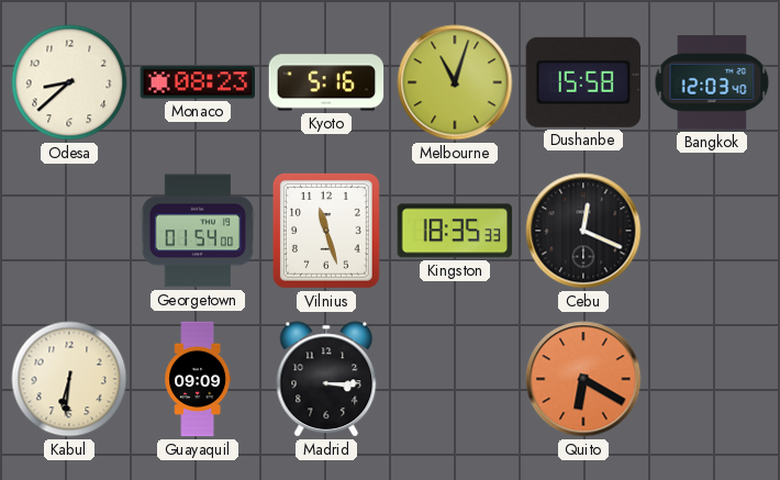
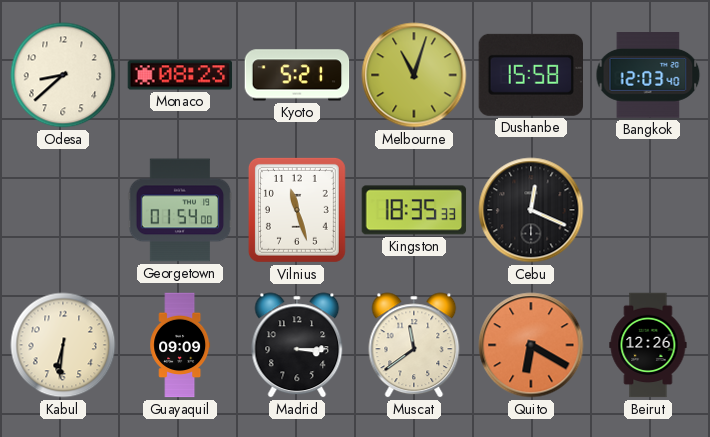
Kyoto: 5:16 -> 5:21 (297, 75)
Muscat: none -> 11:39 (414, 345)
Beirut: none -> 12:26 (648, 345)
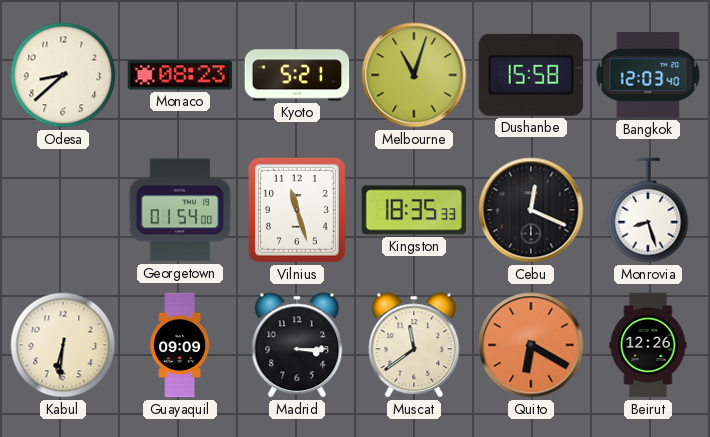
Monrovia: none -> 8:27 (648, 210)
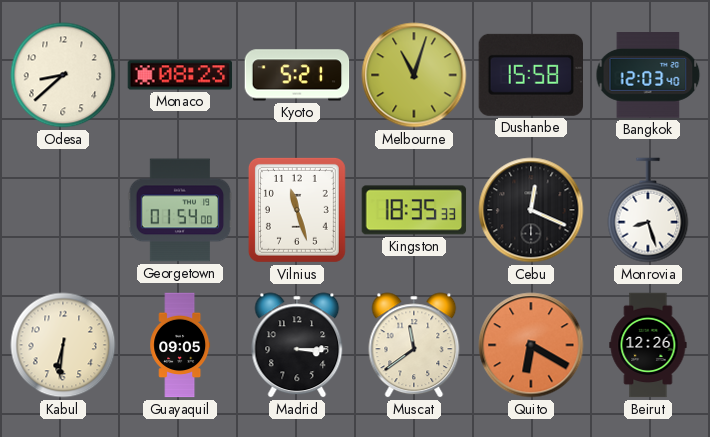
Guayaquil: 09:09 -> 09:05 (180, 345)
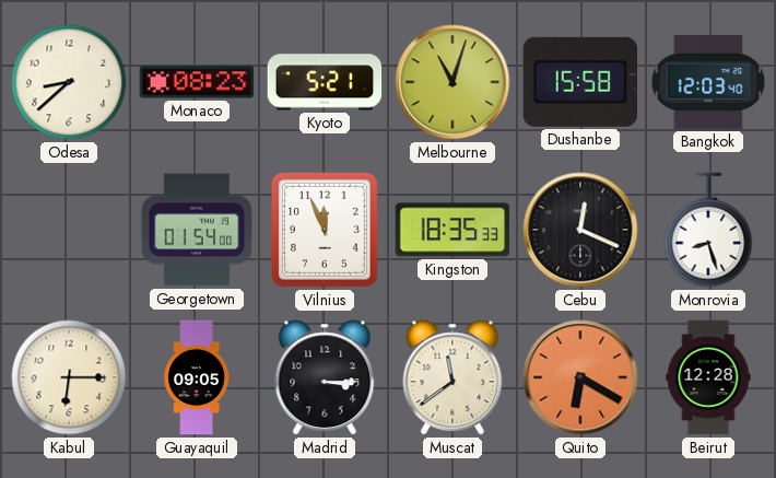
Vilnius: 11:27 -> 11:56 (325, 230)
Kabul: 6:31 -> 6:15 (69, 377)
Beirut: 12:26 -> 12:28 (708, 377)
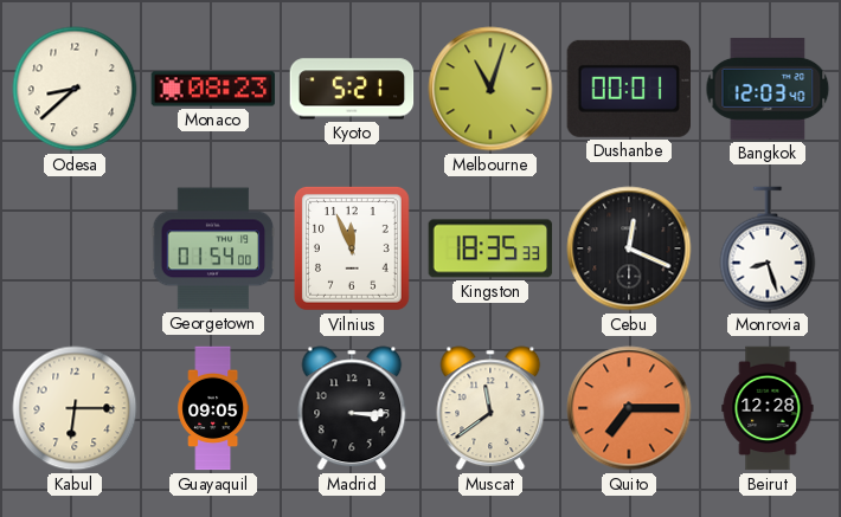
Dushanbe: 15:58 -> 00:01 (628, 89)
Quito: 6:20 -> 7:15 (629, 408)
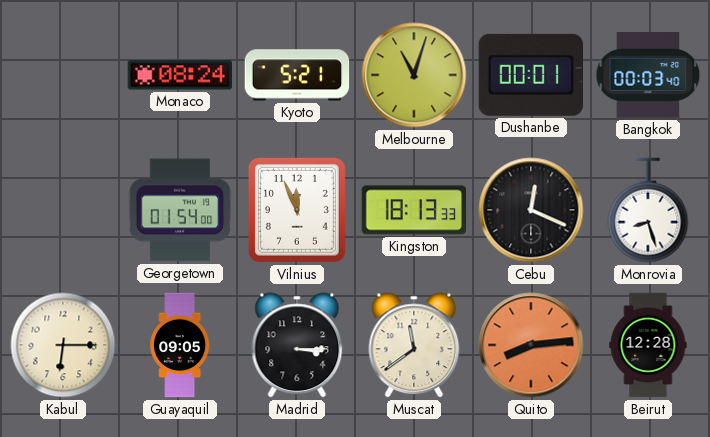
Odesa: 8:38 -> none (75, 89)
Monaco: 08:23 -> 08:24 (180, 75)
Bangkok: 12:03 -> 00:03 (648, 76)
Kingston: 18:35 -> 18:13 (414, 210)
Quito: 7:15 -> 8:14 (531, 345)
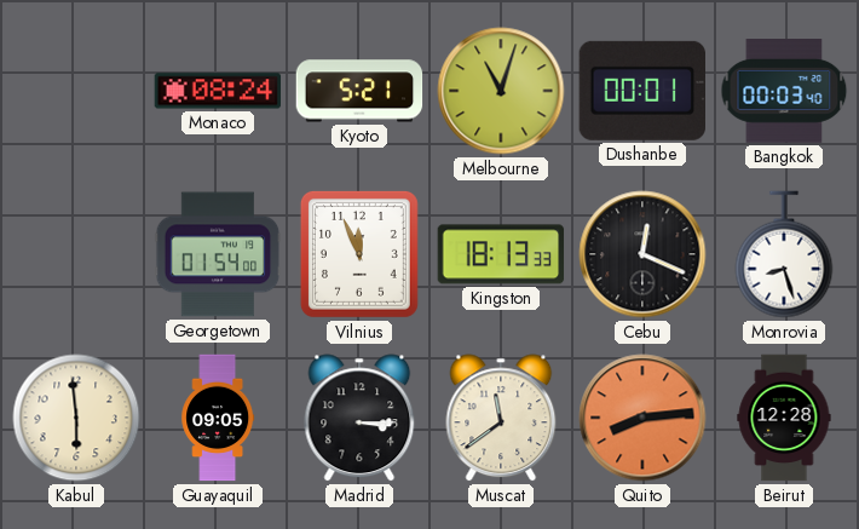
Kabul: 6:15 -> 5:59 (76, 418)
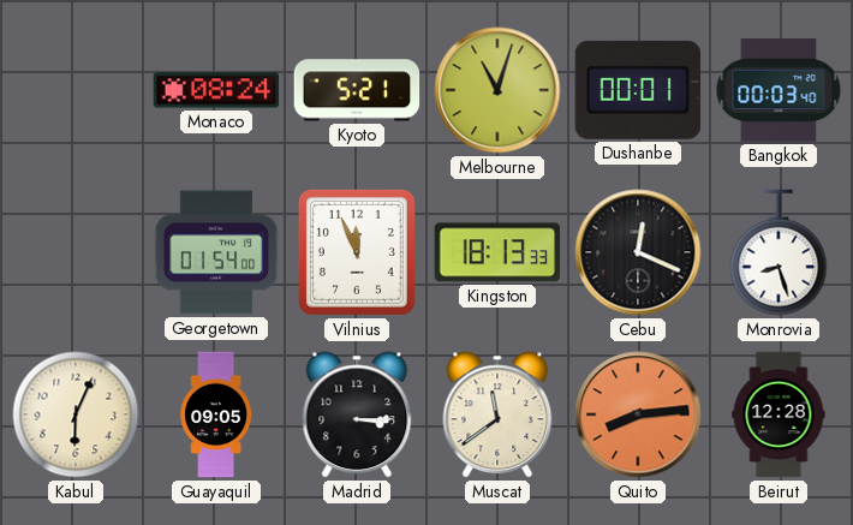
Kabul: 5:59 -> 6:04 (76, 414)
